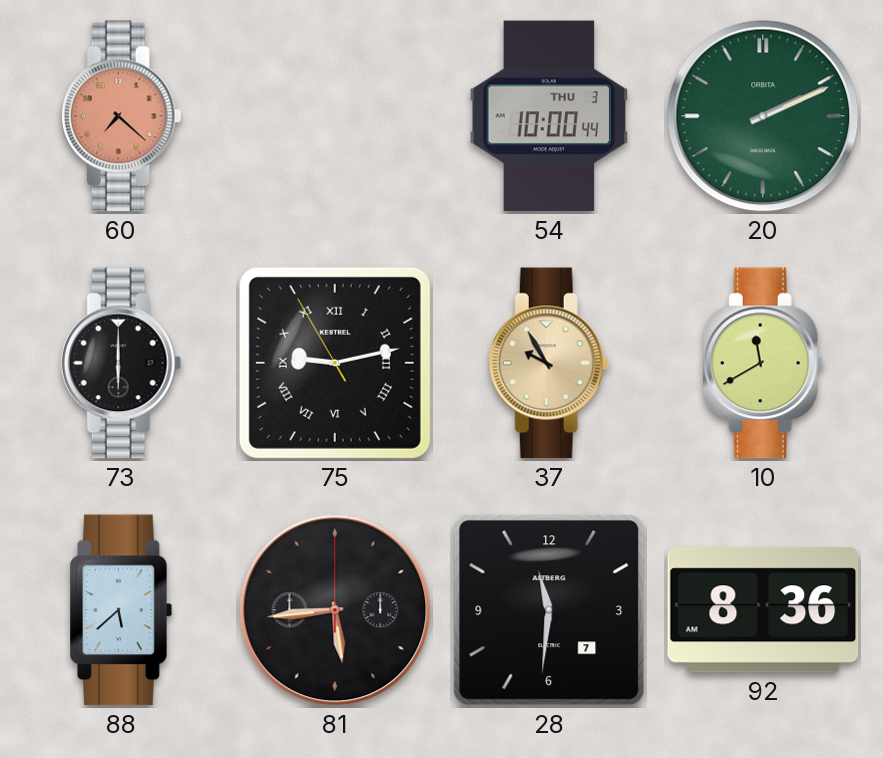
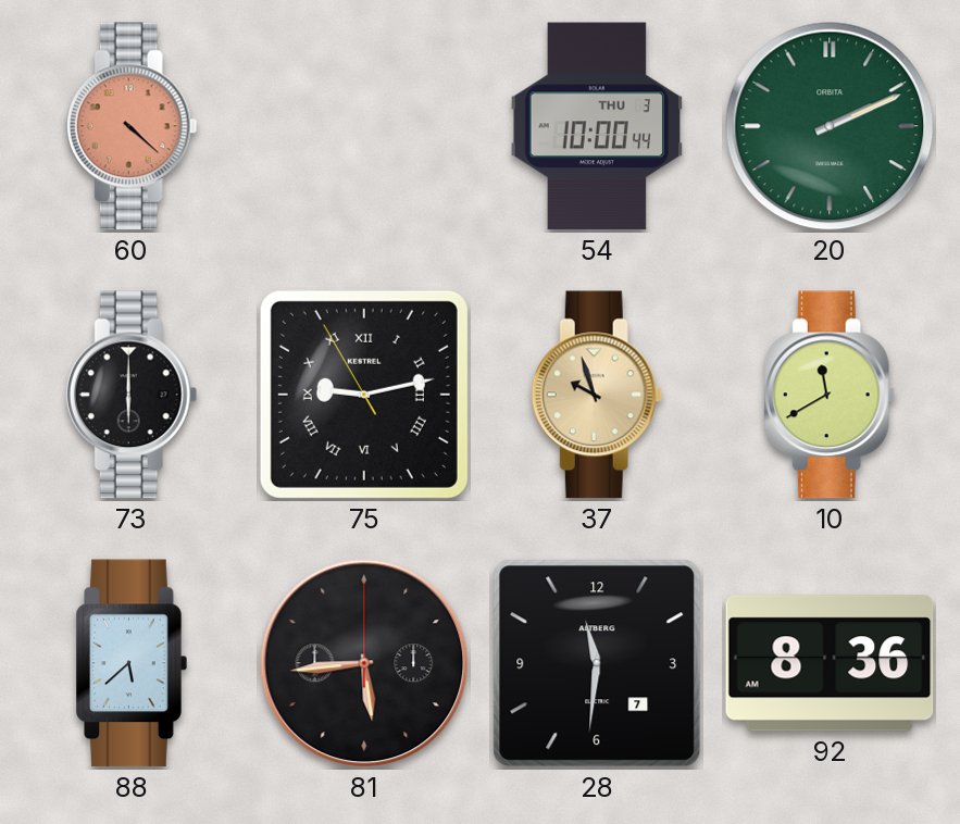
60: 7:22 -> 4:22 (132, 126)
37: 9:55 -> 9:57 (597, 395)
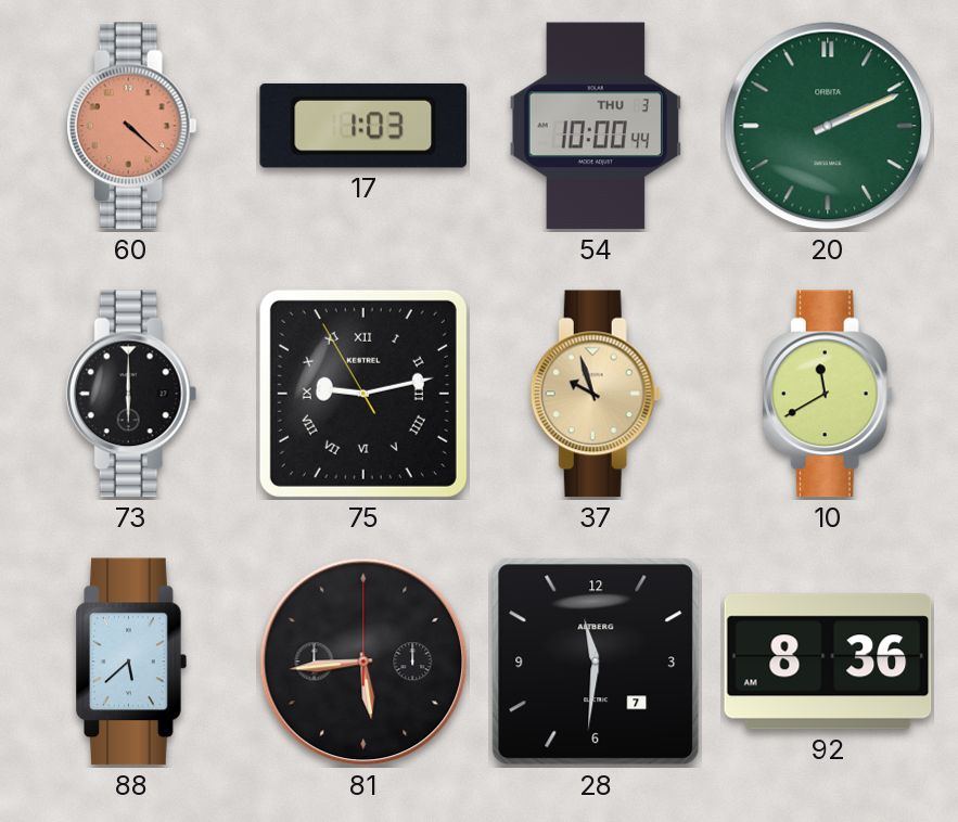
17: none -> 1:03 (363, 126)
